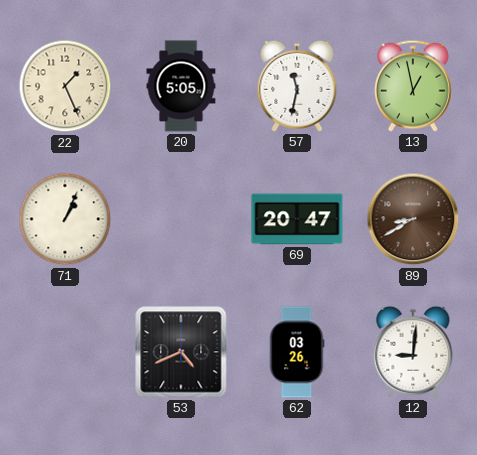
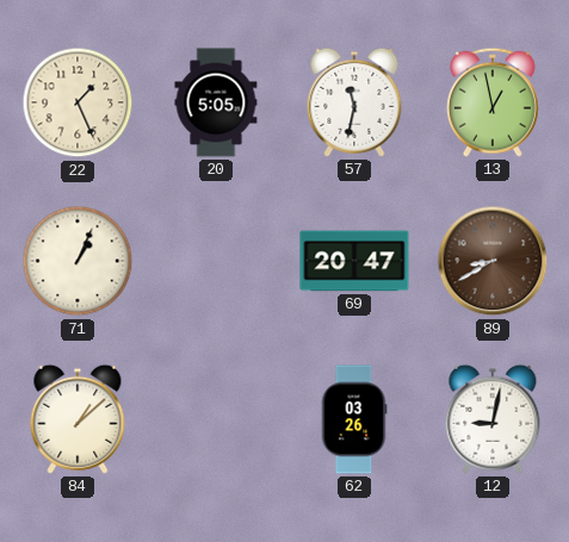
84: none -> 1:08 (78, 419)
53: 4:41 -> none (181, 352)
12: 9:01 -> 9:02 (493, 419)
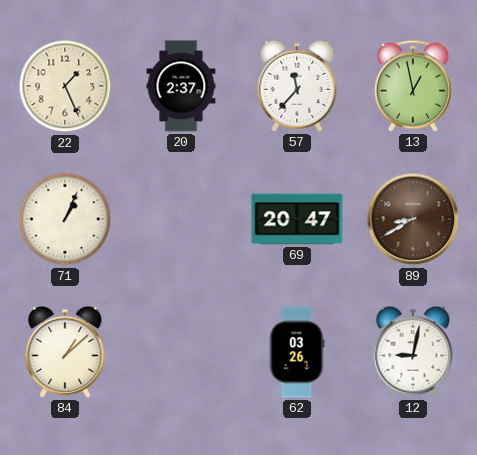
20: 5:05 -> 2:37 (181, 86)
57: 11:32 -> 11:37 (297, 86)
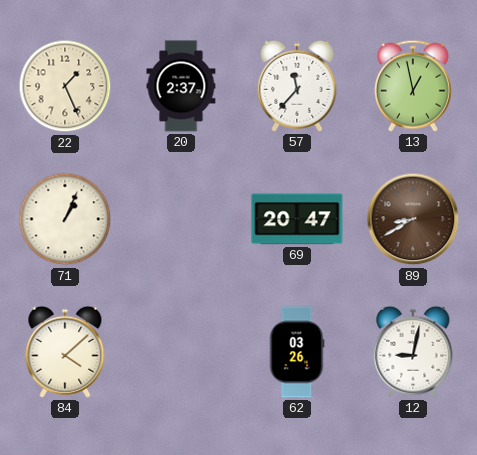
84: 1:08 -> 4:08 (65, 352)
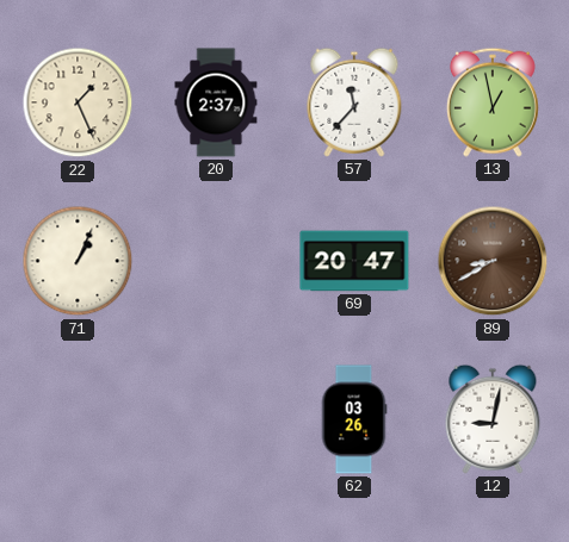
84: 4:08 -> none (65, 352)
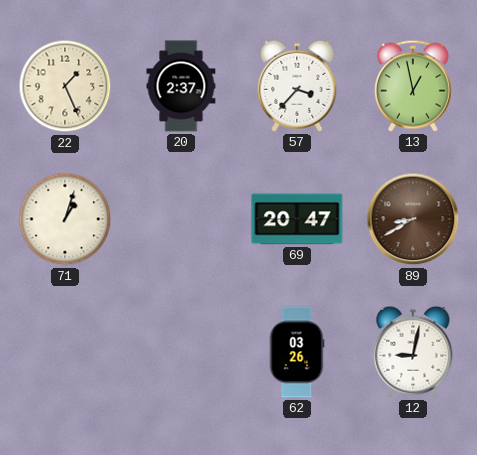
57: 11:37 -> 3:37 (297, 86)
71: 1:04 -> 1:03 (65, 219)
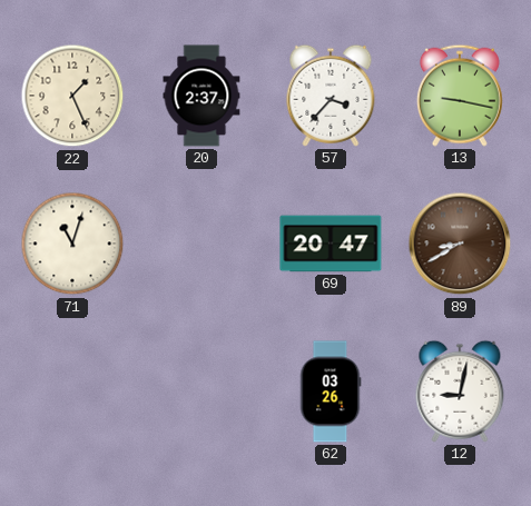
13: 12:58 -> 9:17 (460, 96)
71: 1:03 -> 11:03 (72, 244)
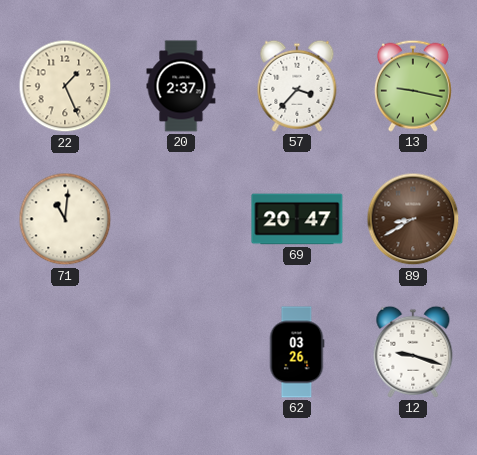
71: 11:03 -> 11:01 (65, 219)
12: 9:02 -> 9:18 (413, 352)
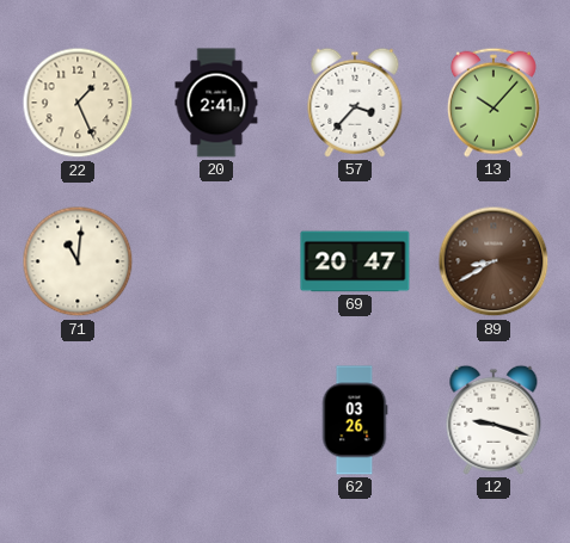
20: 2:37 -> 2:41 (216, 103)
13: 9:17 -> 10:07 (494, 103)
